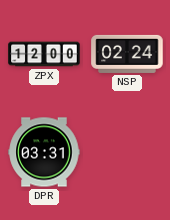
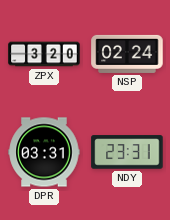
ZPX: 12:00 -> 3:20 (44, 54)
NDY: none -> 23:31 (127, 152)
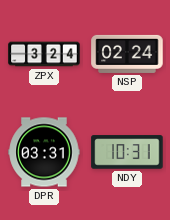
ZPX: 3:20 -> 3:24 (44, 54)
NDY: 23:31 -> 10:31 (127, 152)
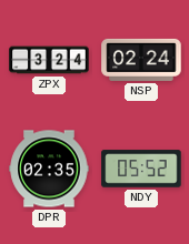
DPR: 03:31 -> 02:35 (49, 169)
NDY: 10:31 -> 05:52 (141, 169)
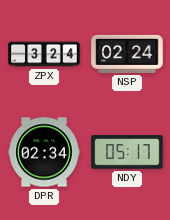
DPR: 02:35 -> 02:34 (44, 152)
NDY: 05:52 -> 05:17 (127, 152)
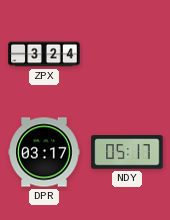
NSP: 02:24 -> none (127, 54)
DPR: 02:34 -> 03:17 (44, 152)
